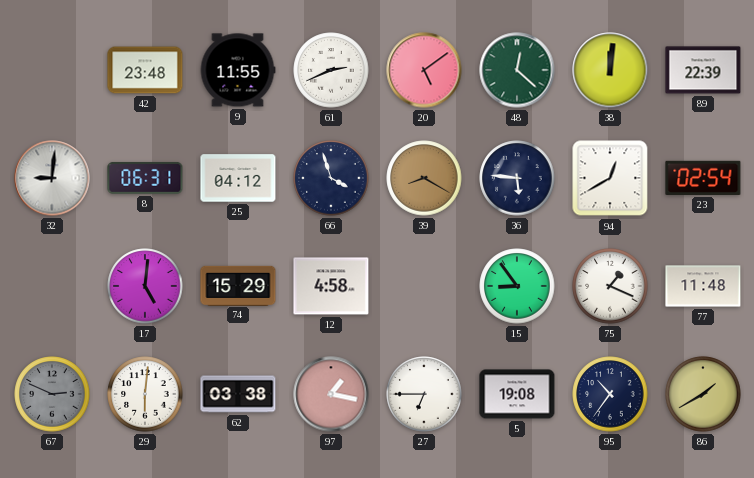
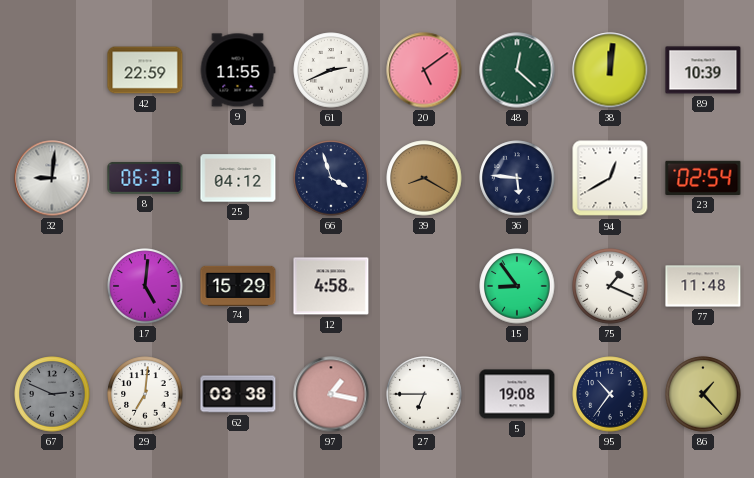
42: 23:48 -> 22:59 (145, 70)
89: 22:39 -> 10:39 (703, 70)
29: 6:01 -> 7:01 (145, 394)
86: 1:40 -> 1:23 (703, 394)
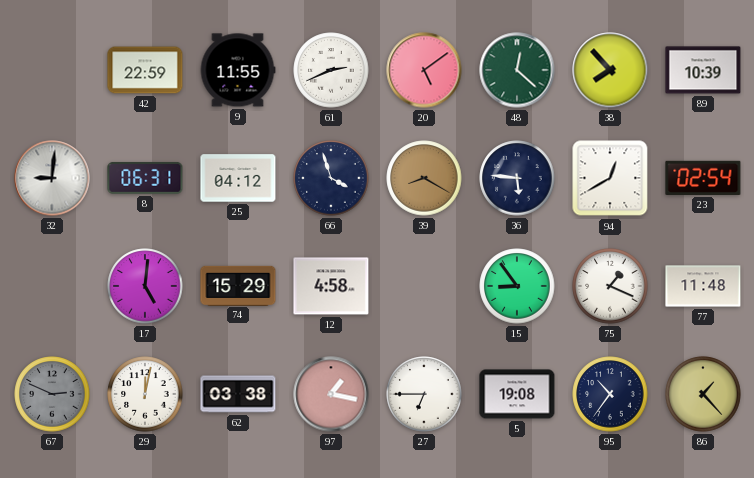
38: 12:01 -> 7:53 (610, 70)
29: 7:01 -> 12:02 (145, 394)
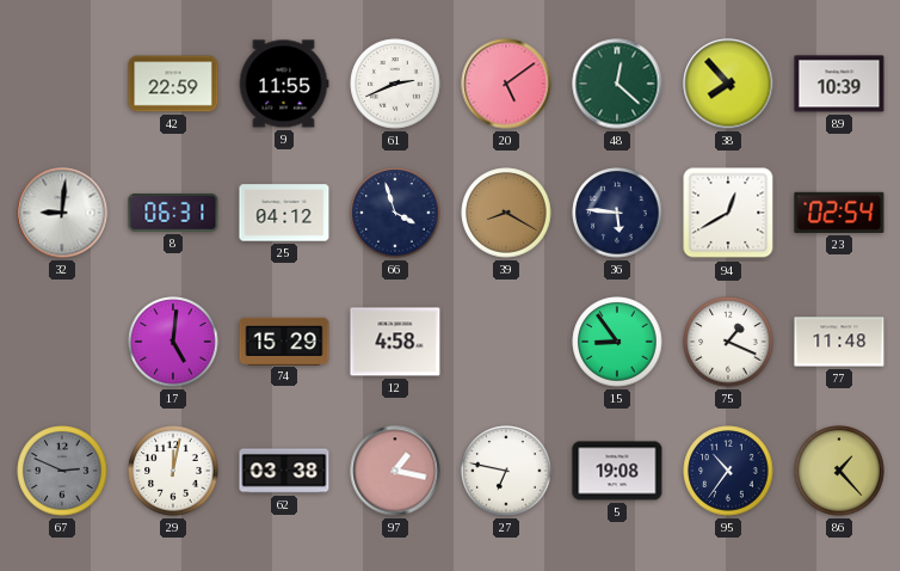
27: 6:45 -> 6:47 (506, 471)
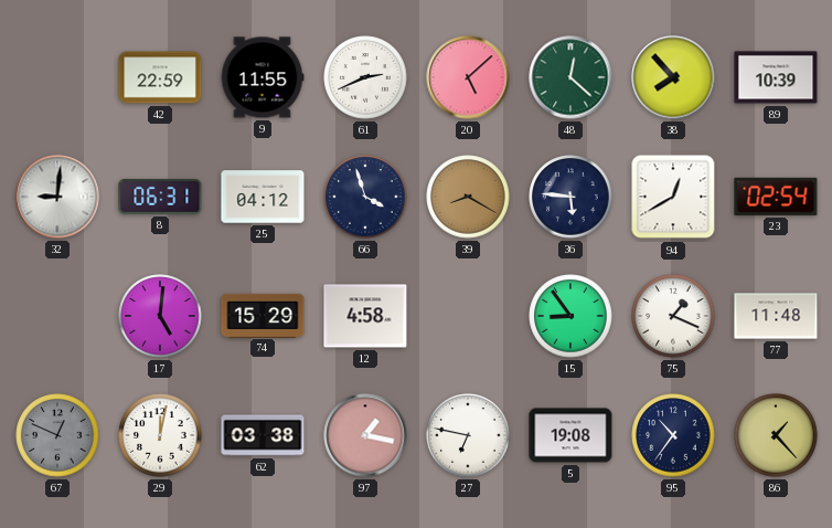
20: 5:09 -> 5:08 (468, 77)
67: 2:49 -> 12:49 (57, 435)
